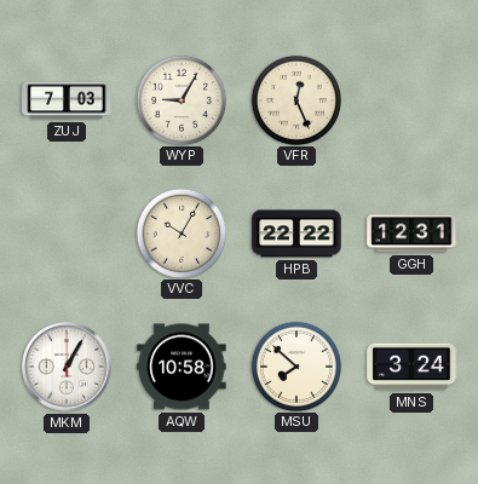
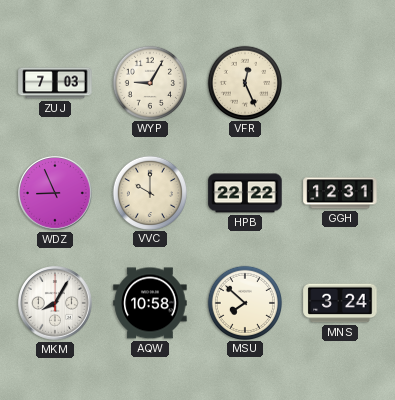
WDZ: none -> 8:56 (56, 194)
VVC: 10:05 -> 10:00 (149, 192)
MKM: 1:05 -> 8:05 (56, 304)
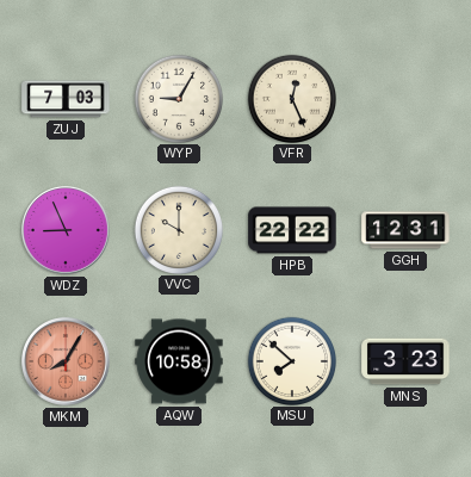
MKM dial: white -> salmon (67, 363)
MNS: 3:24 -> 3:23 (405, 361)
